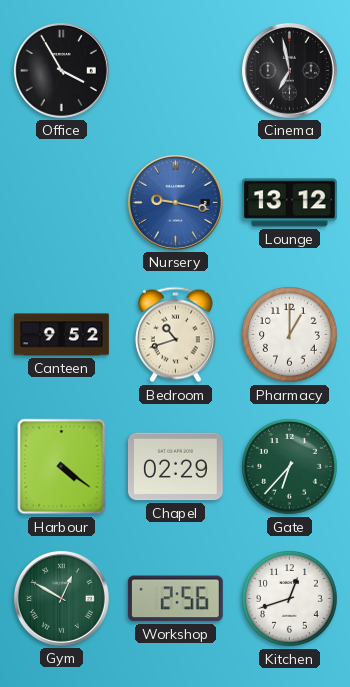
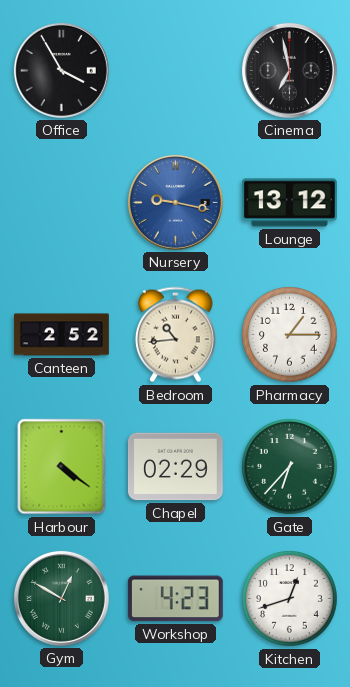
Canteen: 9:52 -> 2:52 (62, 335)
Bedroom: 10:42 -> 10:44 (175, 335)
Pharmacy: 1:00 -> 1:15 (290, 335)
Workshop: 2:56 -> 4:23 (175, 599)
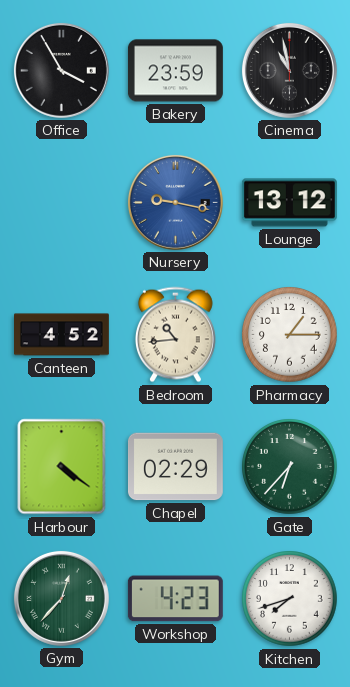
Bakery: none -> 23:59 (175, 71)
Cinema: 6:58 -> 10:58 (289, 70)
Canteen: 2:52 -> 4:52 (62, 335)
Gym: 12:50 -> 12:37 (61, 598)
Kitchen: 12:42 -> 7:42 (290, 599)
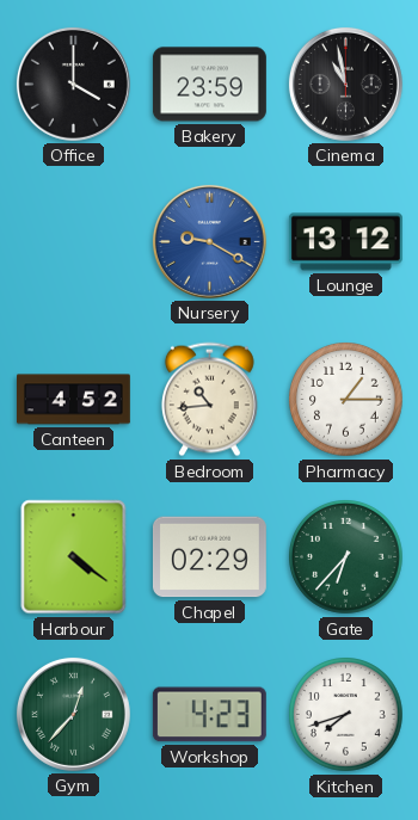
Office: 3:55 -> 4:00 (73, 84)
Nursery: 9:17 -> 9:20 (209, 241)
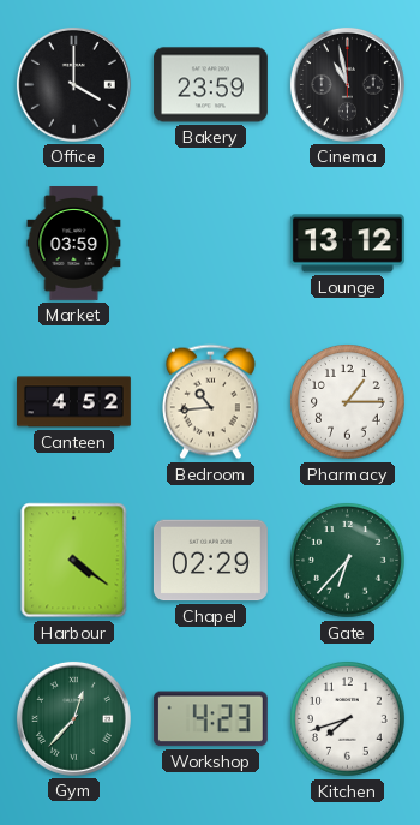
Market: none -> 03:59 (74, 244)
Nursery: 9:20 -> none (209, 241)
